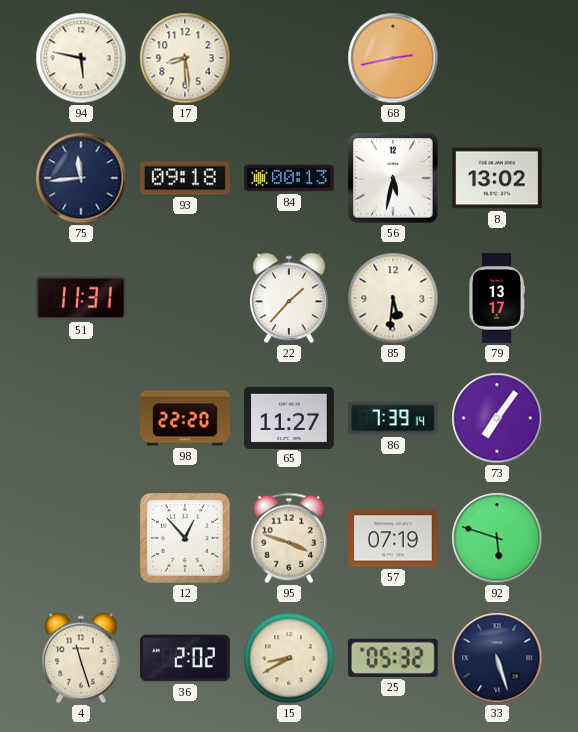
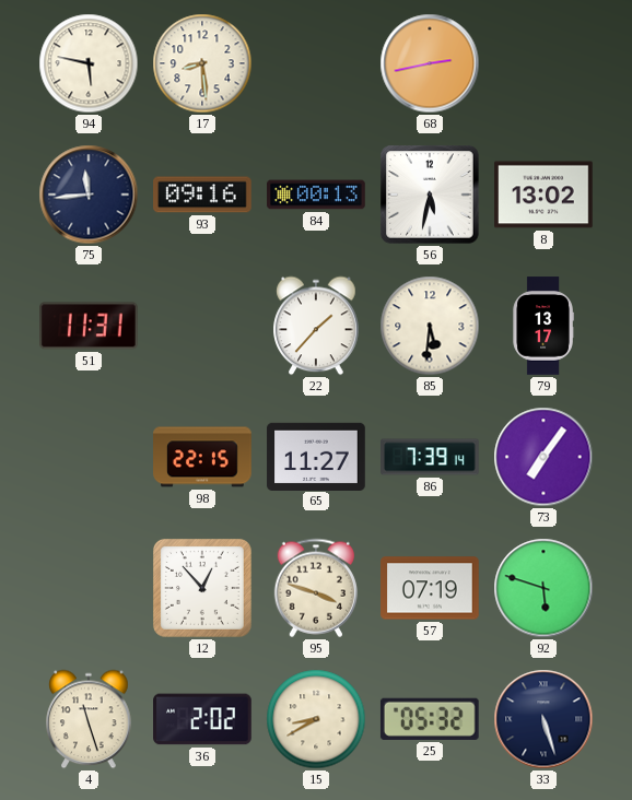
93: 09:18 -> 09:16 (202, 195)
98: 22:20 -> 22:15 (202, 457)
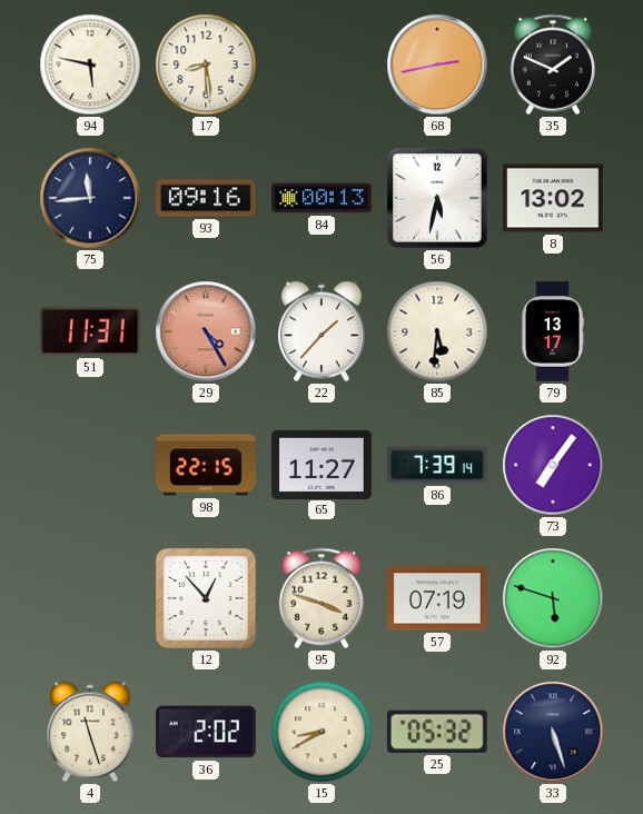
35: none -> 1:49 (552, 64)
29: none -> 4:25 (206, 331)
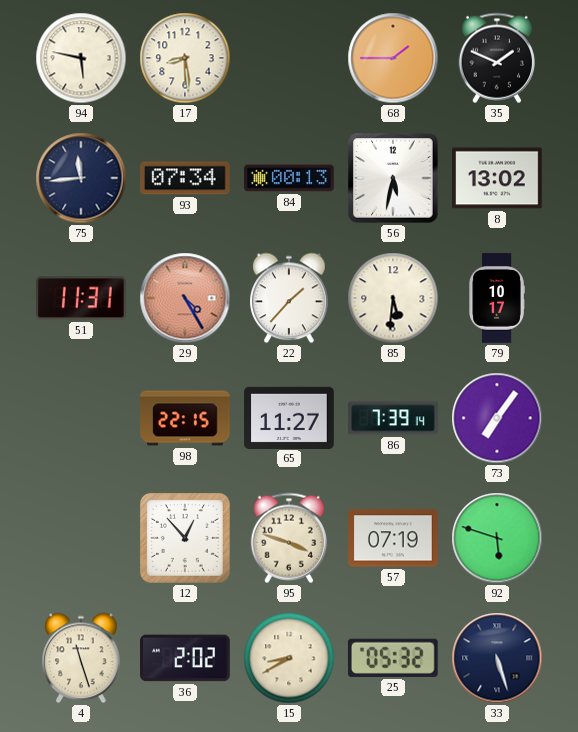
68: 2:43 -> 1:45 (393, 58)
93: 09:16 -> 07:34 (185, 178)
79: 13:17 -> 10:17 (497, 298)
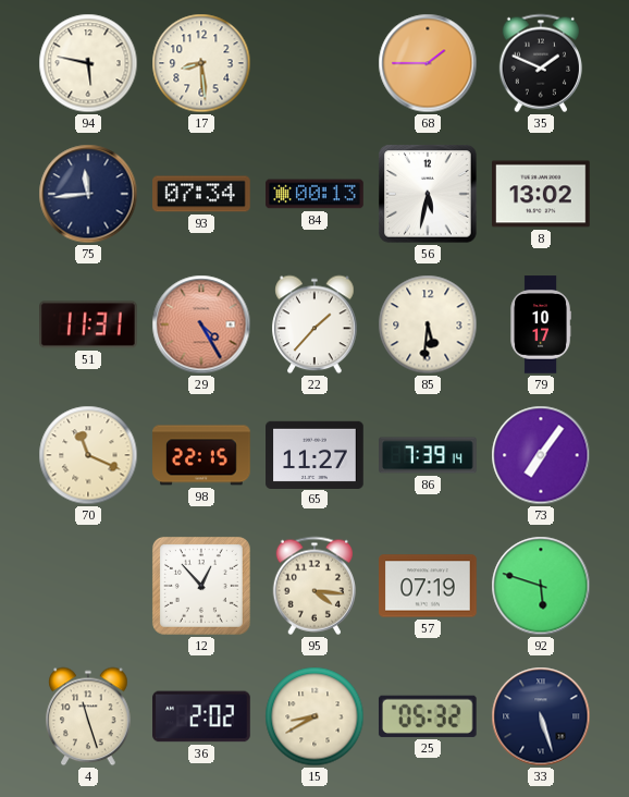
70: none -> 11:19 (88, 455)
95: 3:48 -> 4:16 (313, 586)
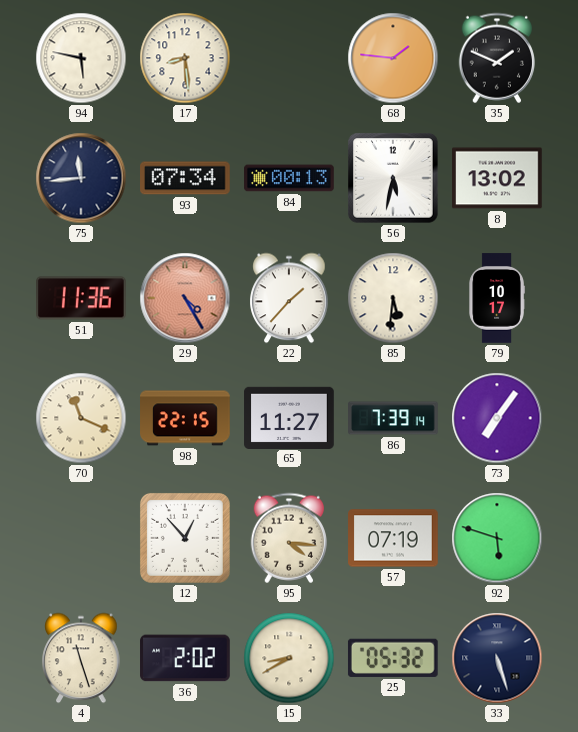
68: 1:45 -> 1:46 (393, 58)
51: 11:31 -> 11:36 (82, 298)
